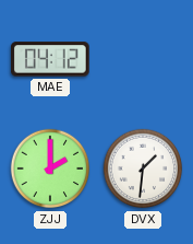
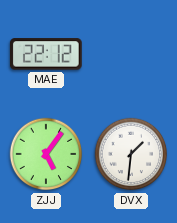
MAE: 04:12 -> 22:12 (46, 54)
ZJJ: 2:00 -> 5:06 (46, 154)
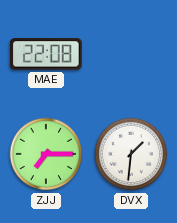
MAE: 22:12 -> 22:08 (46, 54)
ZJJ: 5:06 -> 7:15 (46, 154)
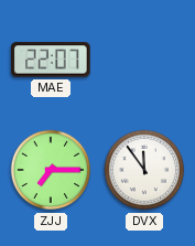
MAE: 22:08 -> 22:07 (51, 60)
DVX: 1:31 -> 11:54 (144, 170)
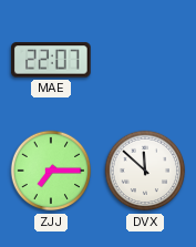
DVX: 11:54 -> 11:52 (145, 171)
